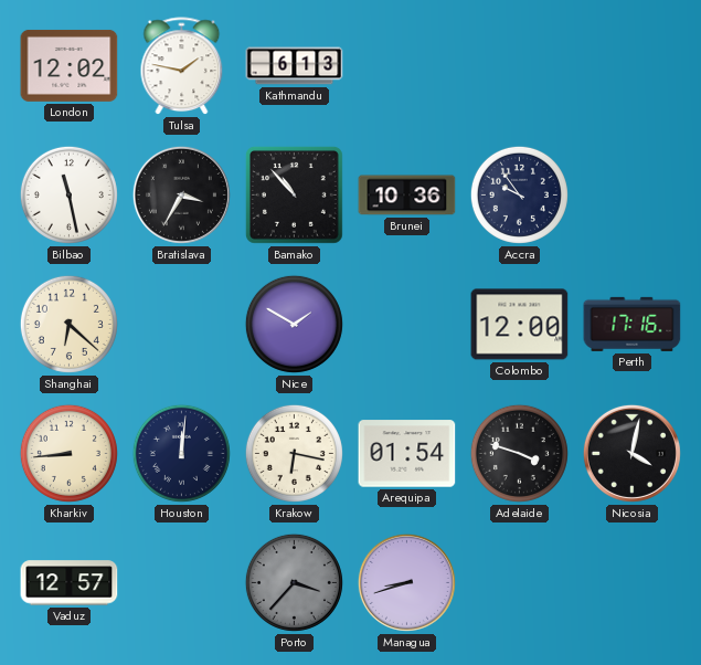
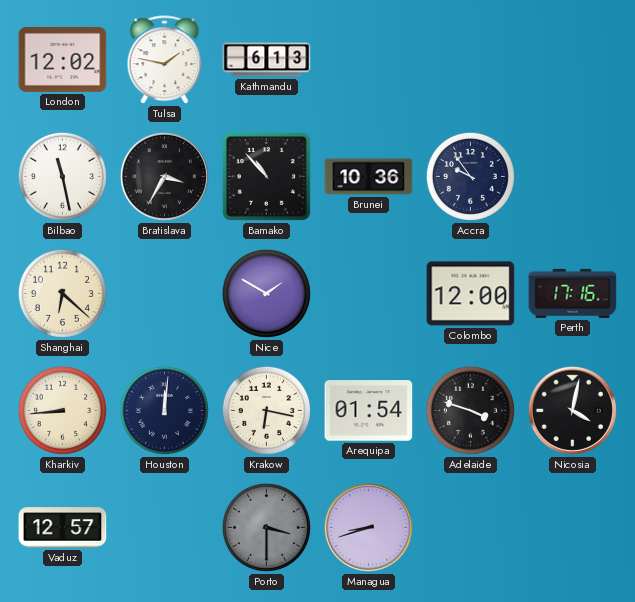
Porto: 3:37 -> 3:30 (266, 527)
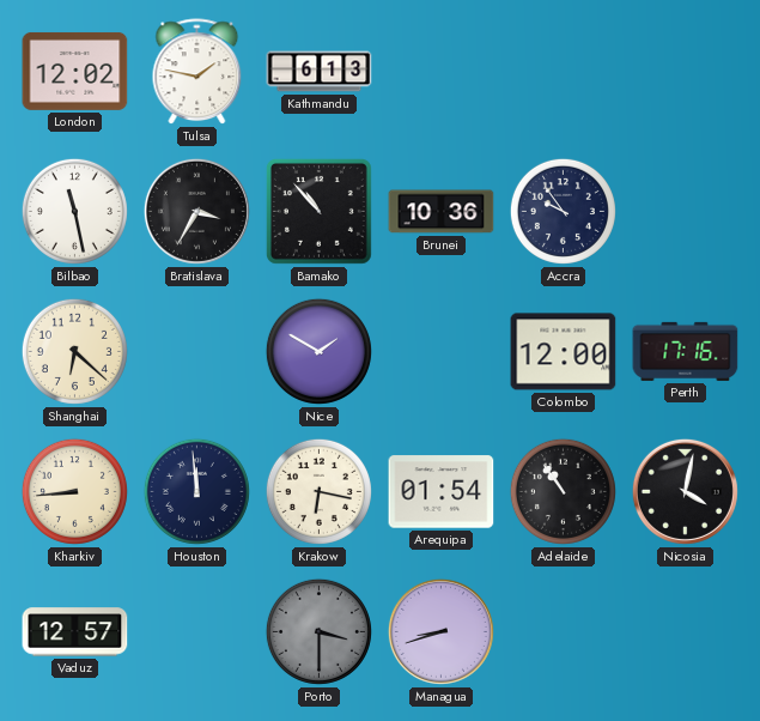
Houston: 12:01 -> 11:59 (196, 491)
Adelaide: 3:48 -> 10:54 (563, 491)
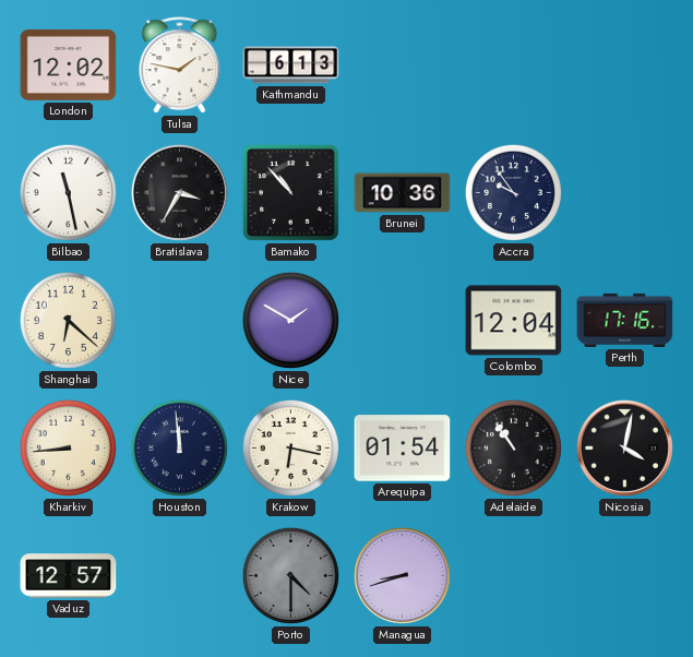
Colombo: 12:00 -> 12:04 (514, 321)
Porto: 3:30 -> 4:30 (290, 575)
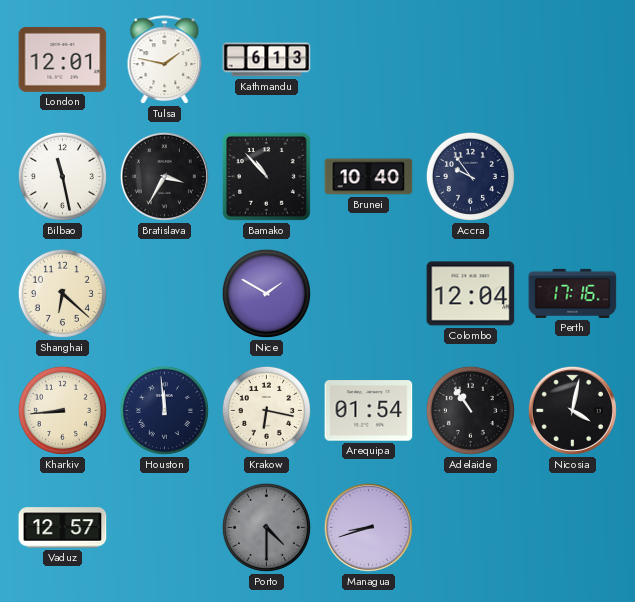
London: 12:02 -> 12:01 (63, 59)
Brunei: 10:36 -> 10:40 (369, 177)
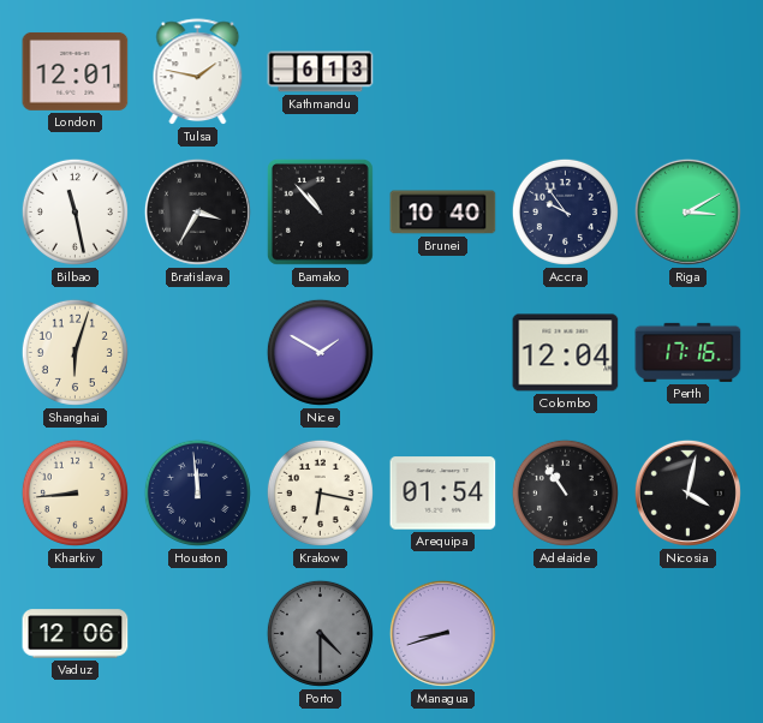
Riga: none -> 3:10 (687, 211)
Shanghai: 6:22 -> 6:03 (74, 352)
Vaduz: 12:57 -> 12:06 (76, 634)
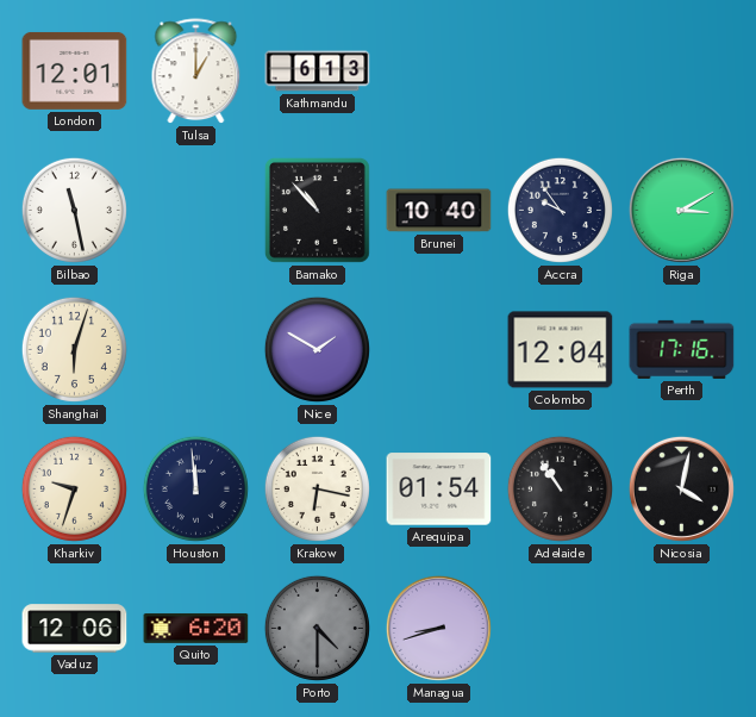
Tulsa: 1:47 -> 1:00 (196, 71)
Bratislava: 3:35 -> none (197, 211)
Kharkiv: 8:44 -> 9:33 (74, 488)
Quito: none -> 6:20 (196, 628)
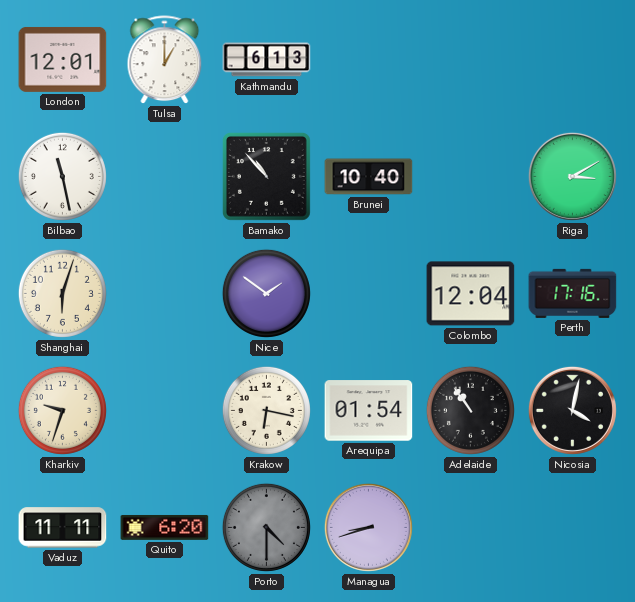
Accra: 9:54 -> none (560, 210)
Nice: 1:50 -> 1:51 (266, 293)
Houston: 11:59 -> none (195, 488)
Vaduz: 12:06 -> 11:11 (63, 528)
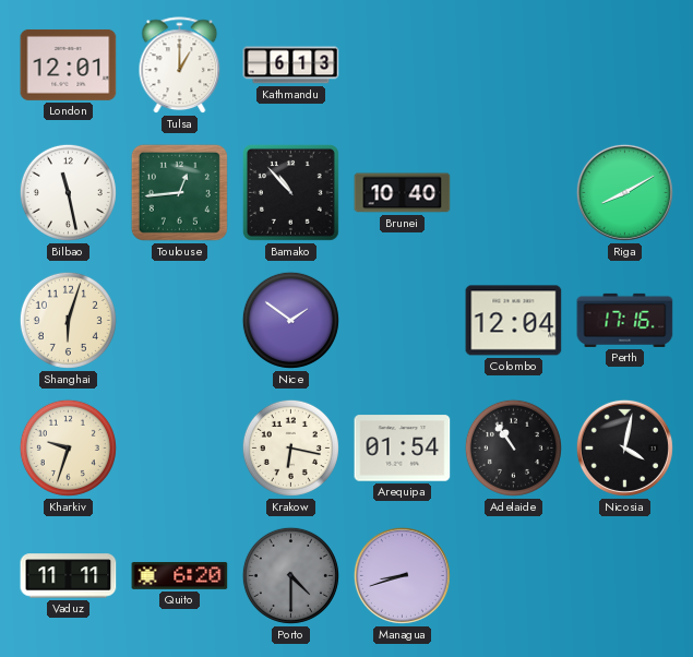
Toulouse: none -> 12:44 (179, 192)
Riga: 3:10 -> 8:10 (624, 192)
